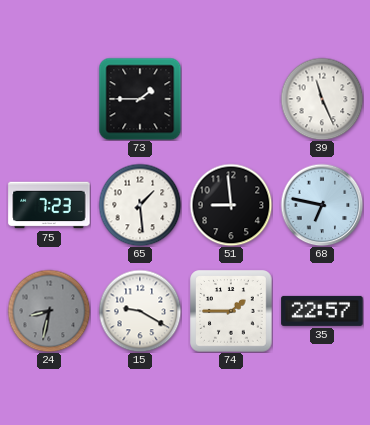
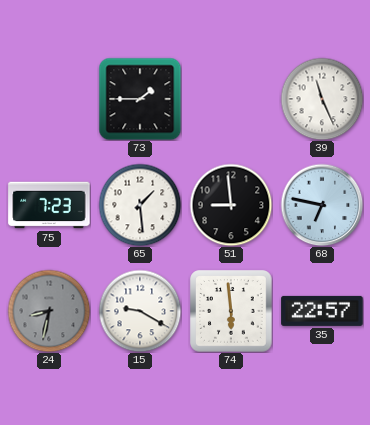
74: 1:45 -> 5:59 (231, 311)
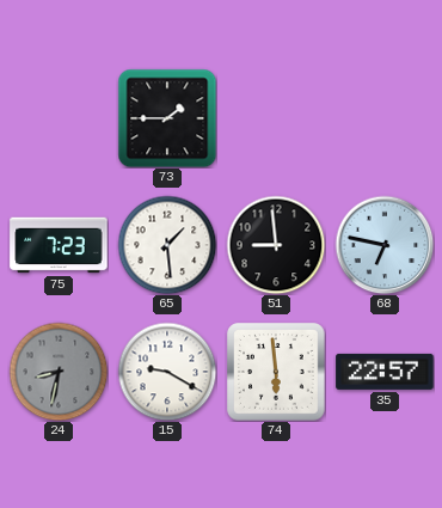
39: 11:26 -> none (322, 99)
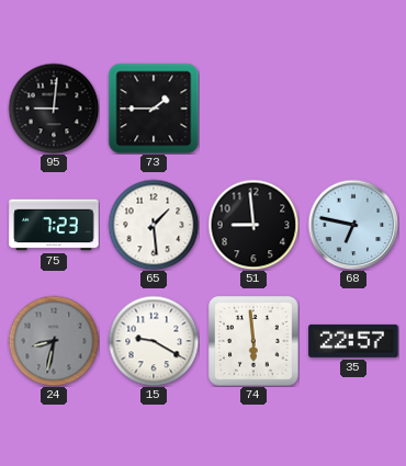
95: none -> 9:01 (54, 109)
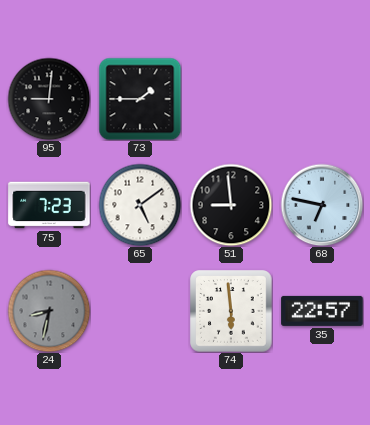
65: 1:29 -> 5:09 (140, 205)
15: 9:20 -> none (154, 341)
